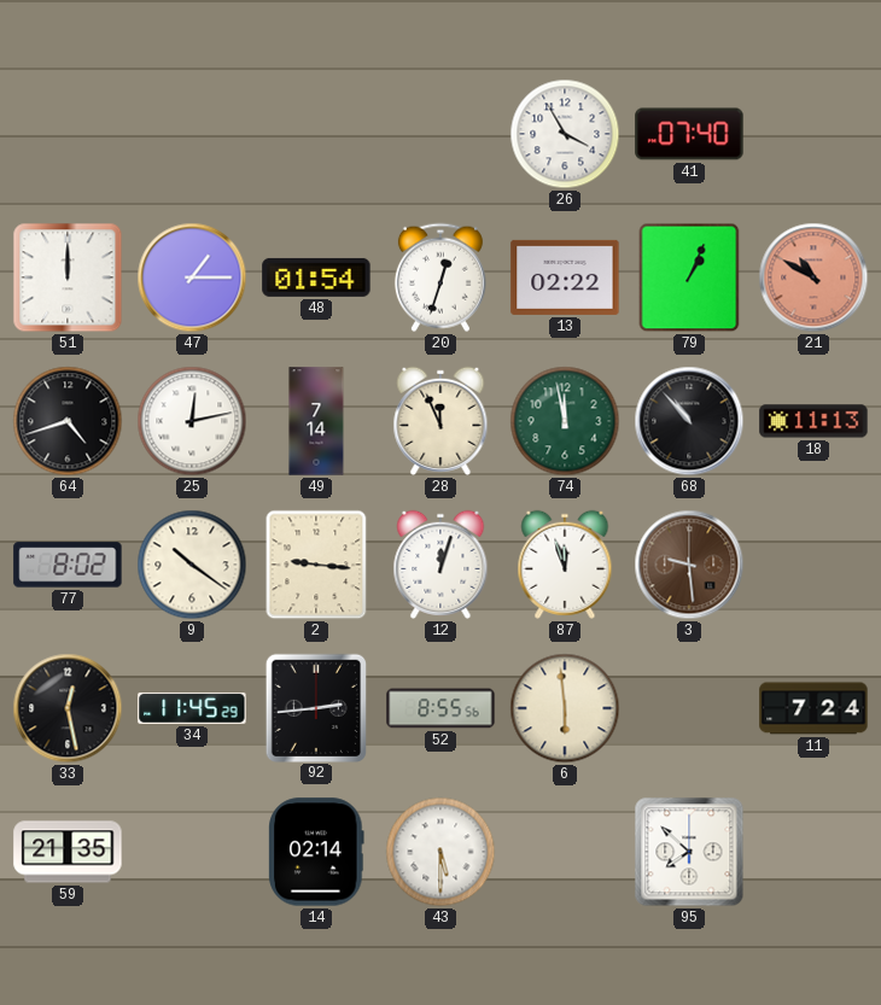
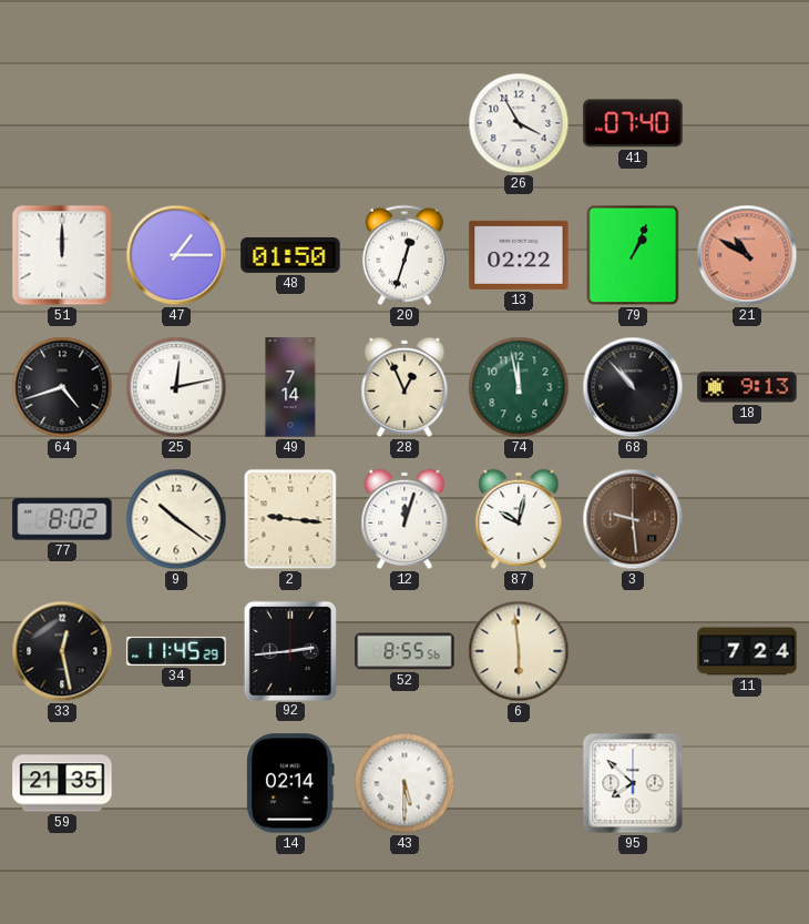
48: 01:54 -> 01:50 (290, 255)
28: 11:56 -> 12:56 (404, 387)
18: 11:13 -> 9:13 (747, 387)
87: 11:57 -> 10:02 (519, 519)
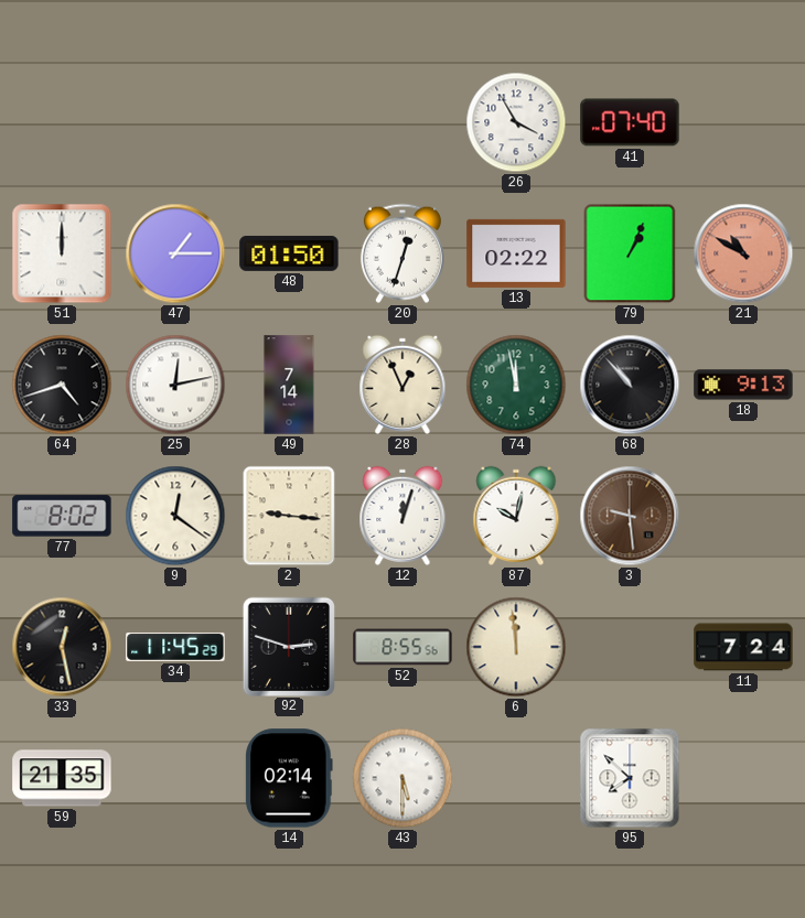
9: 10:21 -> 12:21 (175, 516)
92: 2:44 -> 2:48 (288, 646)
6: 5:59 -> 11:59 (516, 647)
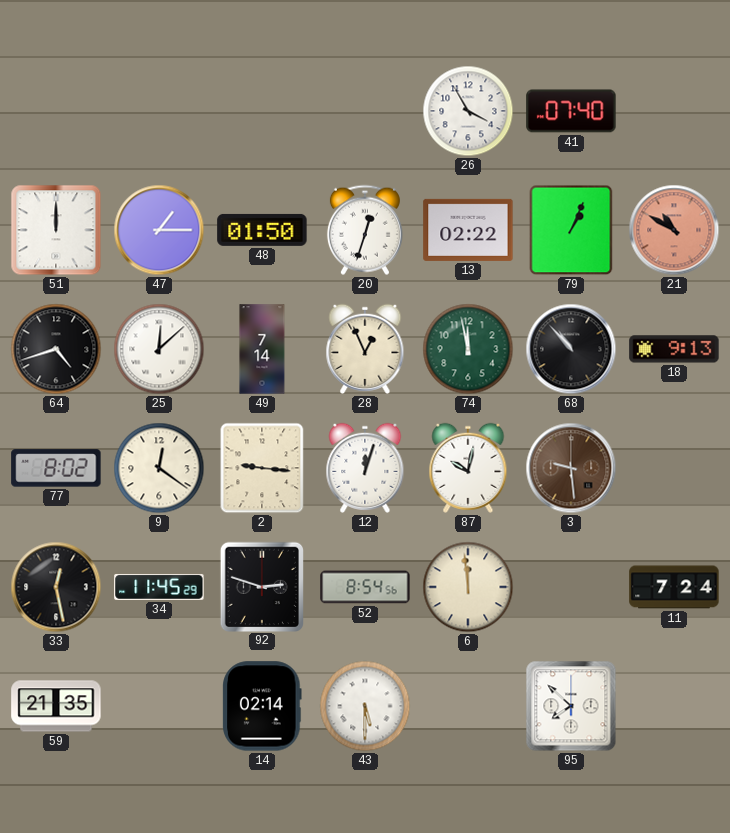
25: 12:13 -> 12:08 (159, 349)
52: 8:55 -> 8:54 (365, 587)
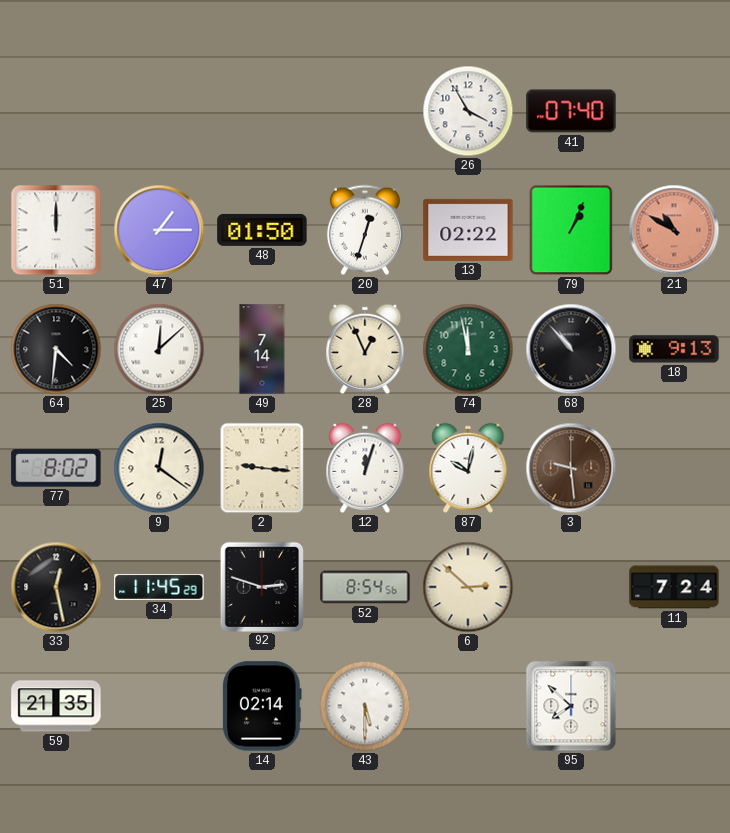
64: 4:42 -> 4:31 (56, 349)
6: 11:59 -> 2:52 (468, 587)
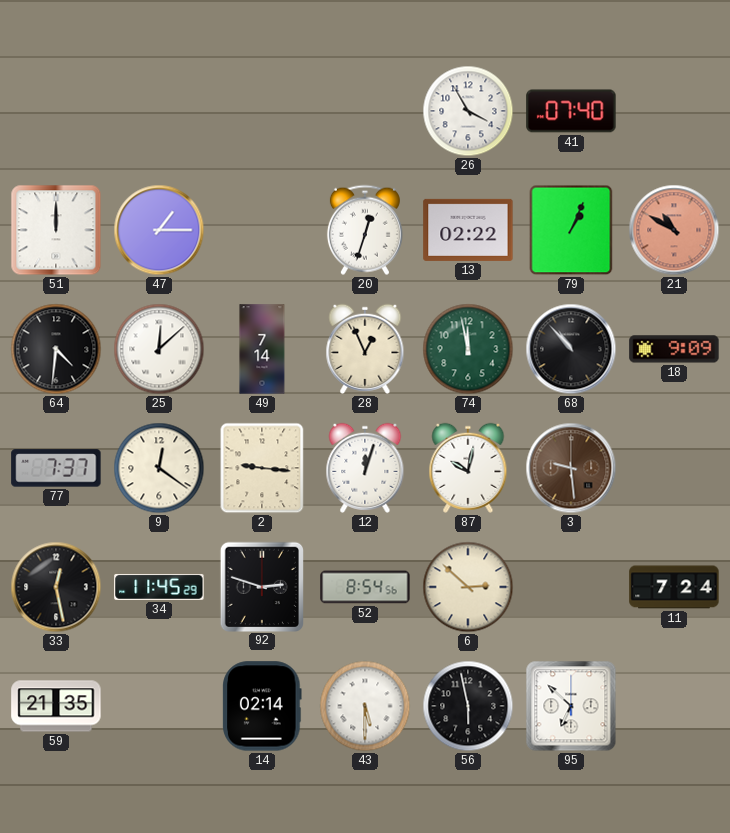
48: 01:50 -> none (262, 230)
18: 9:13 -> 9:09 (674, 349)
77: 8:02 -> 7:37 (56, 468)
56: none -> 5:58 (468, 706)
95: 7:52 -> 6:52 (571, 706)
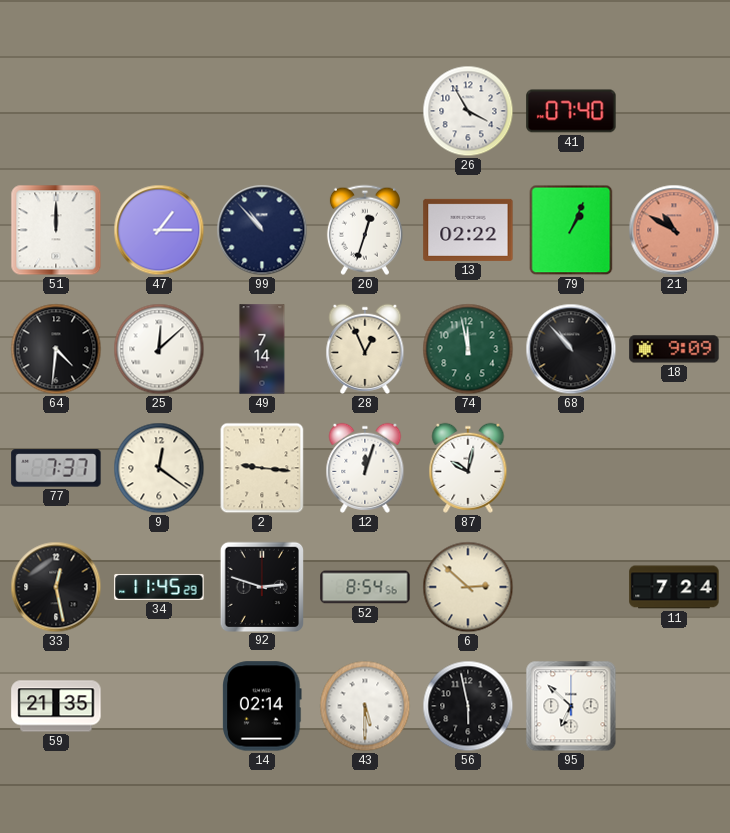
99: none -> 10:53 (262, 230)
3: 9:29 -> none (571, 468)
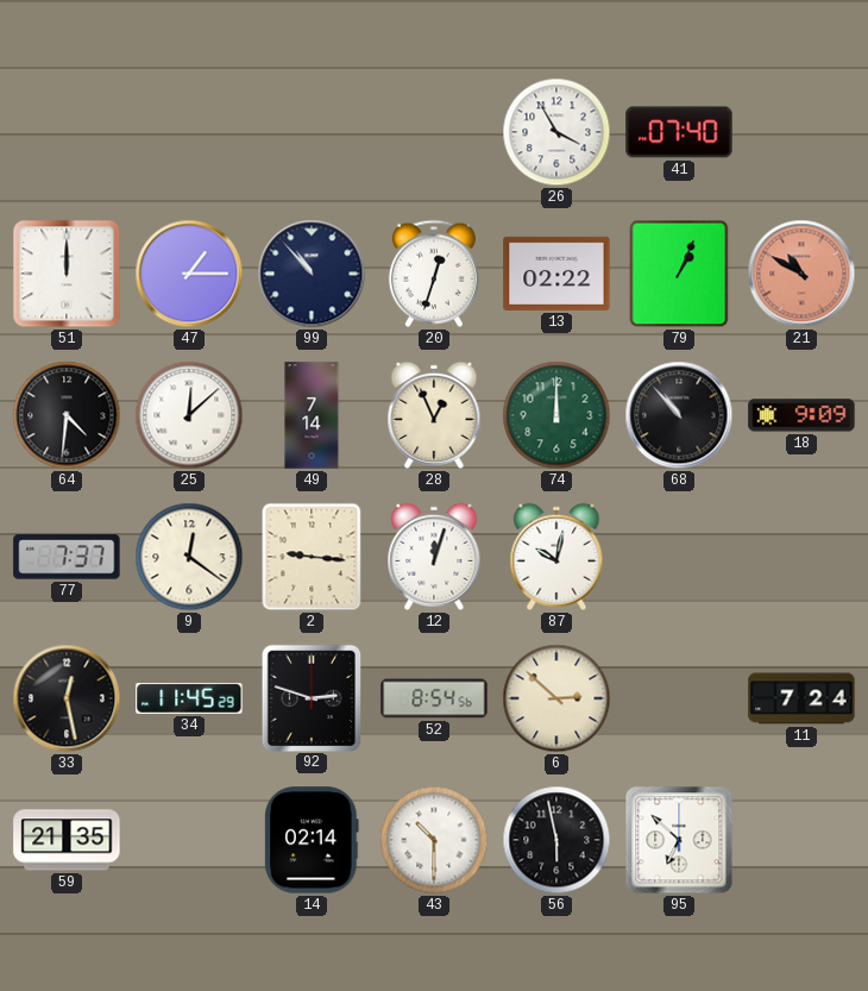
74: 11:58 -> 12:00 (556, 415)
43: 5:30 -> 10:30 (434, 840)
